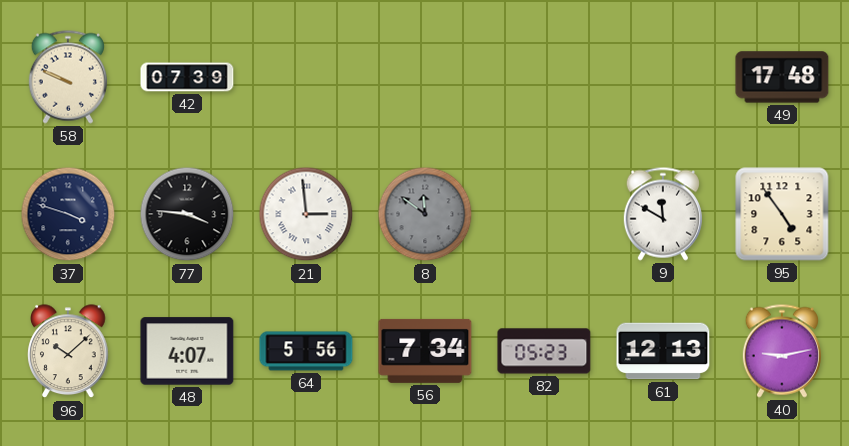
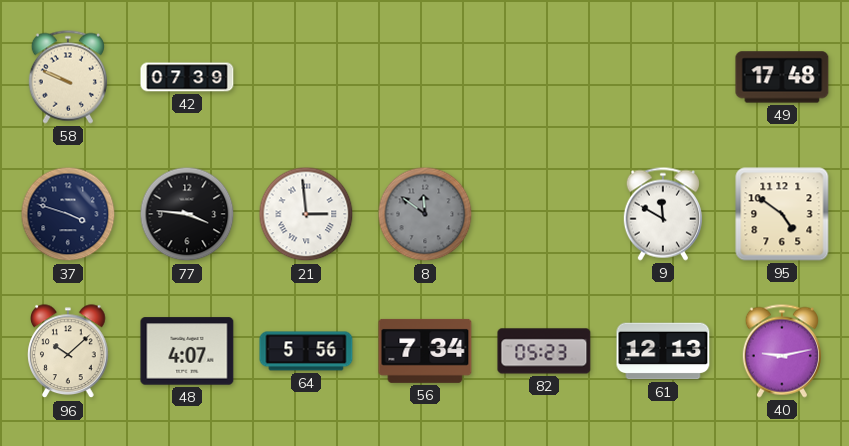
95: 4:54 -> 4:51 (782, 214)
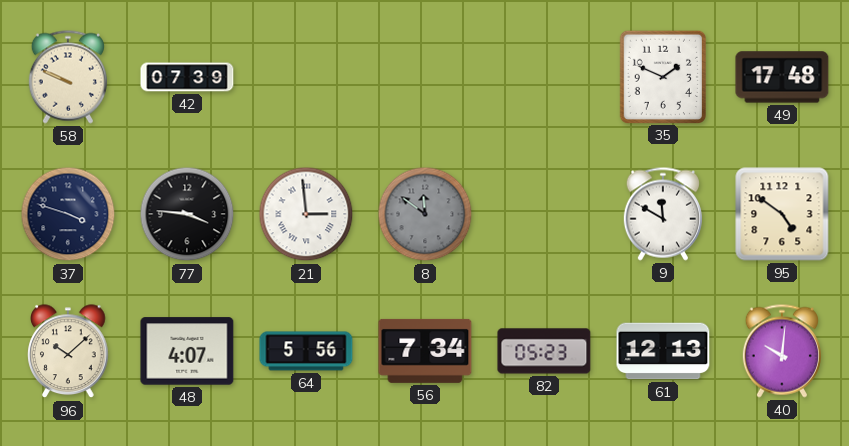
35: none -> 1:49 (662, 76)
40: 9:13 -> 10:01 (782, 351)
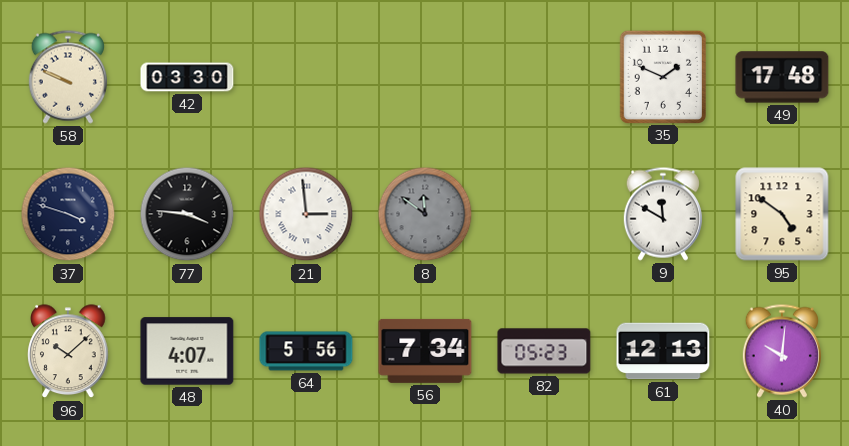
42: 07:39 -> 03:30 (187, 77)
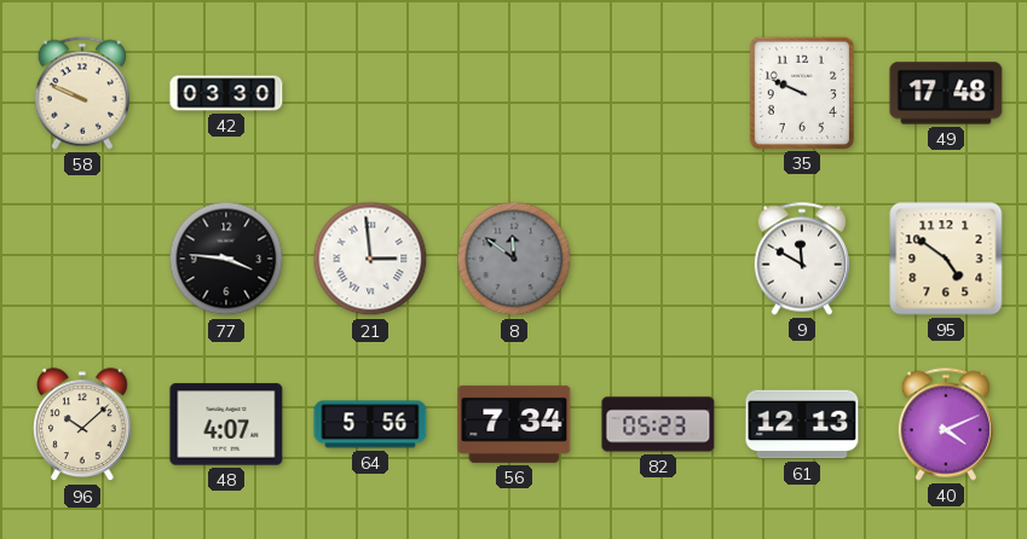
35: 1:49 -> 9:49 (801, 92)
37: 3:48 -> none (68, 214)
40: 10:01 -> 4:11 (946, 424)
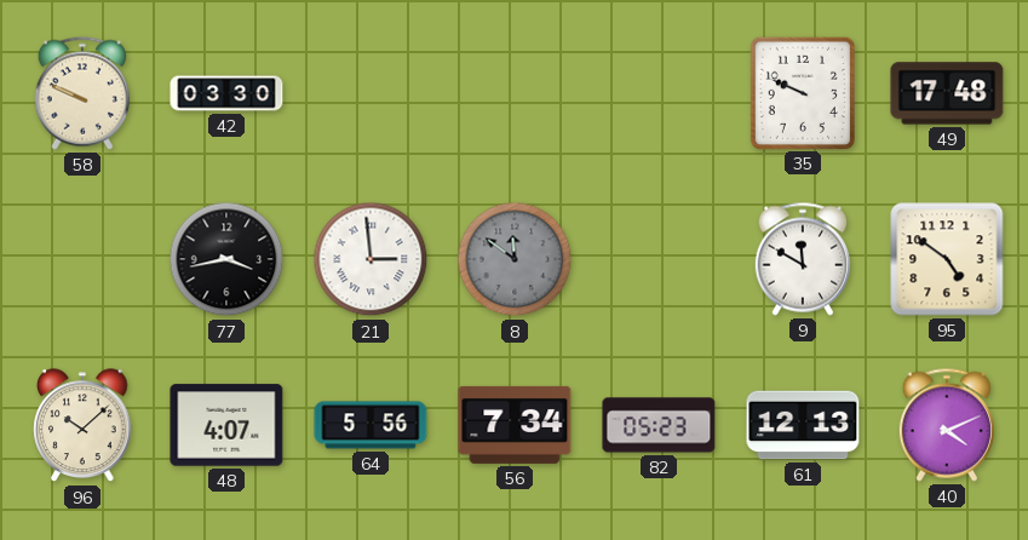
77: 3:46 -> 3:43 (226, 259)
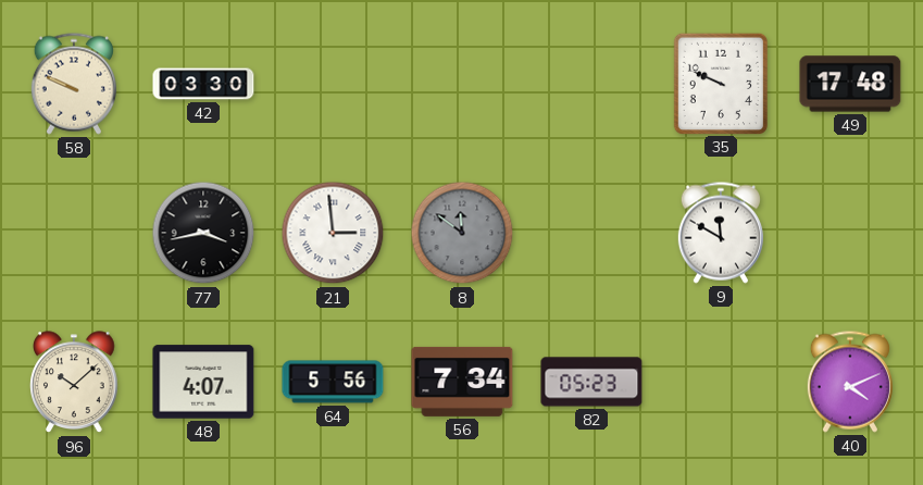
95: 4:51 -> none (947, 259)
61: 12:13 -> none (803, 425)
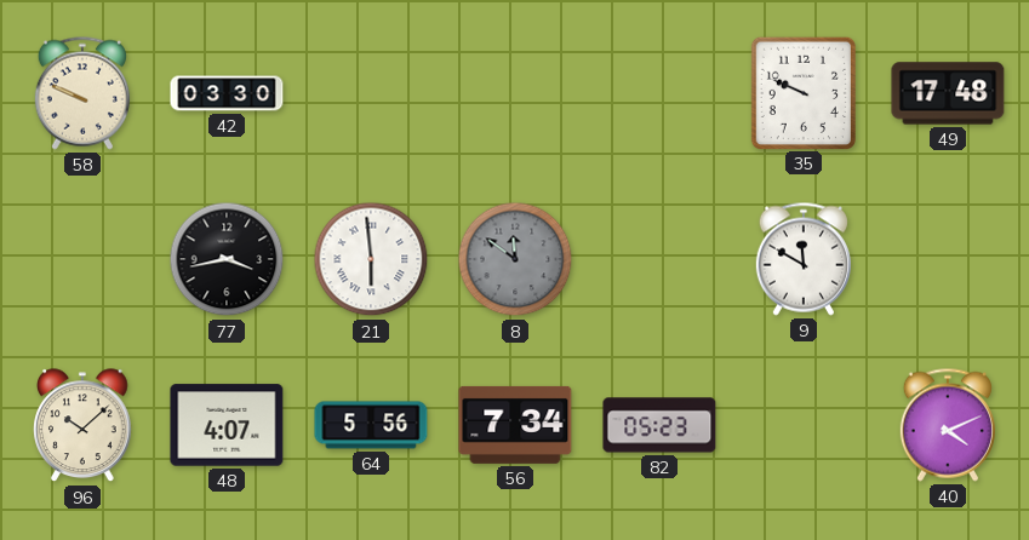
21: 2:59 -> 5:59 (371, 259)
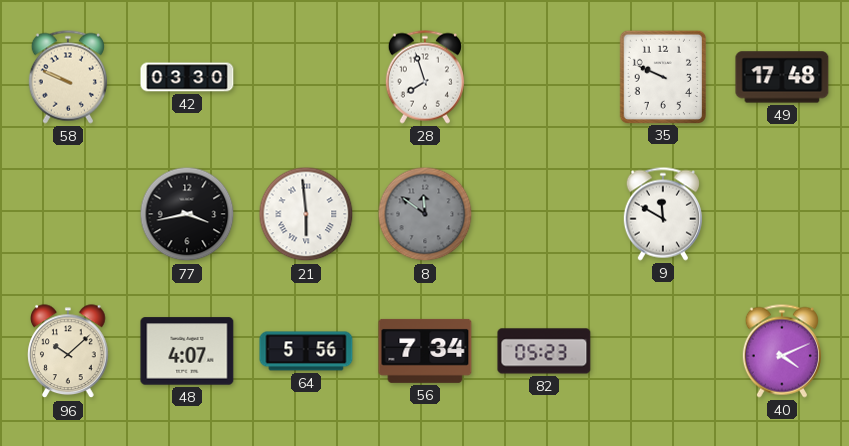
28: none -> 7:57 (425, 77)
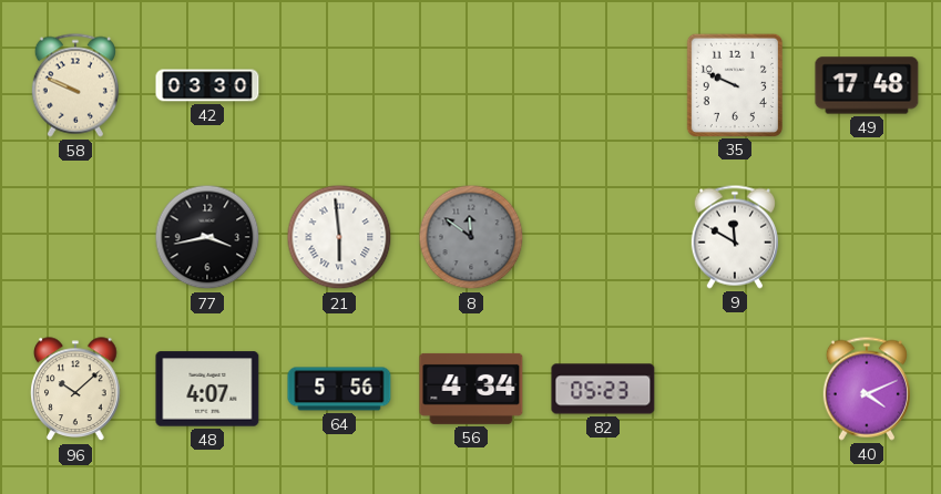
28: 7:57 -> none (425, 77)
56: 7:34 -> 4:34 (471, 389)
